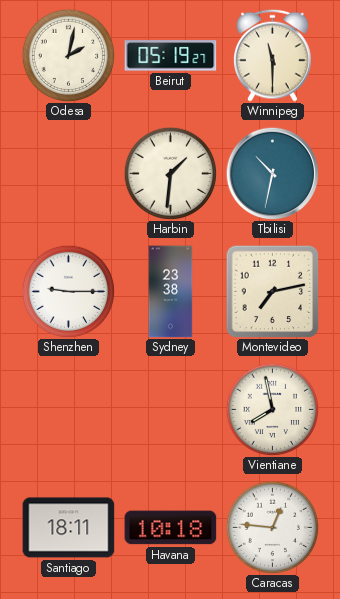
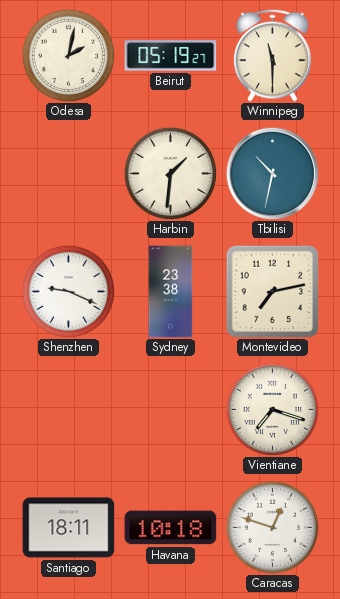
Shenzhen: 9:15 -> 9:19 (68, 291)
Vientiane: 7:58 -> 7:18 (272, 409)
Caracas: 12:46 -> 12:48 (272, 527)
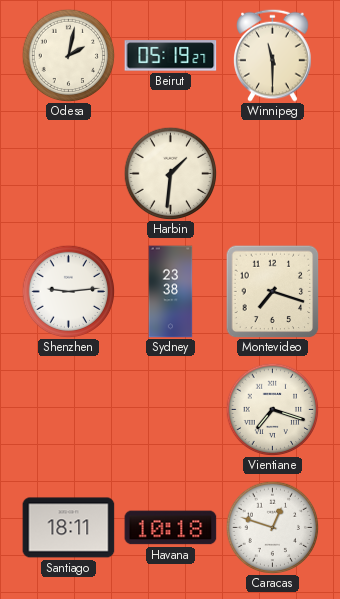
Tbilisi: 10:32 -> none (272, 173)
Shenzhen: 9:19 -> 9:14 (68, 291)
Montevideo: 7:13 -> 7:18 (272, 291)
